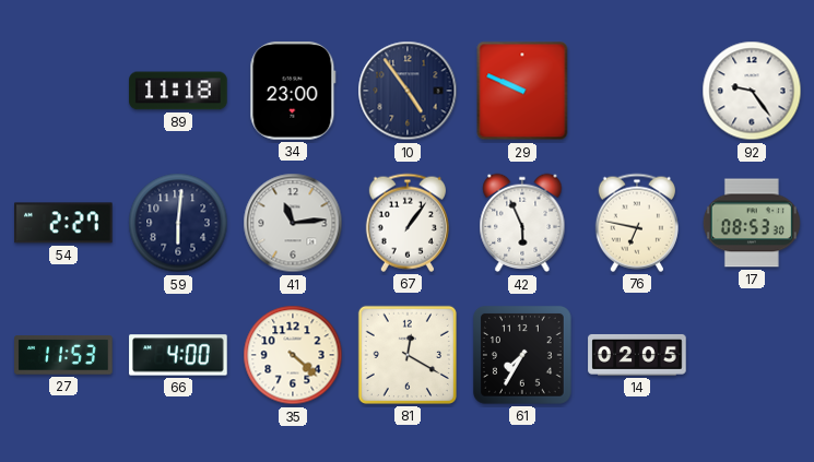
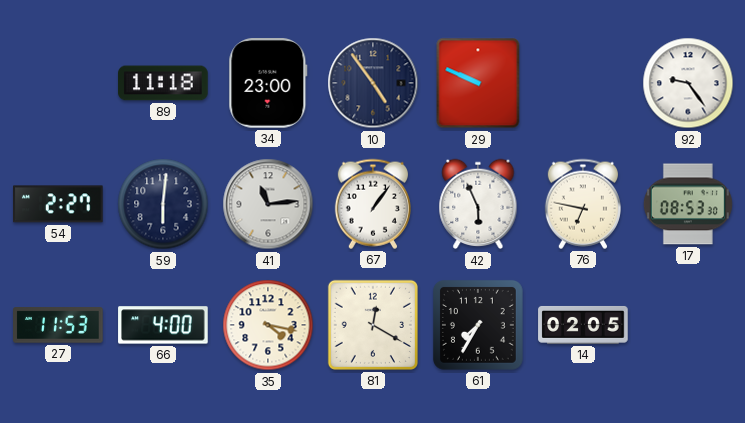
35: 4:22 -> 4:17 (268, 325)
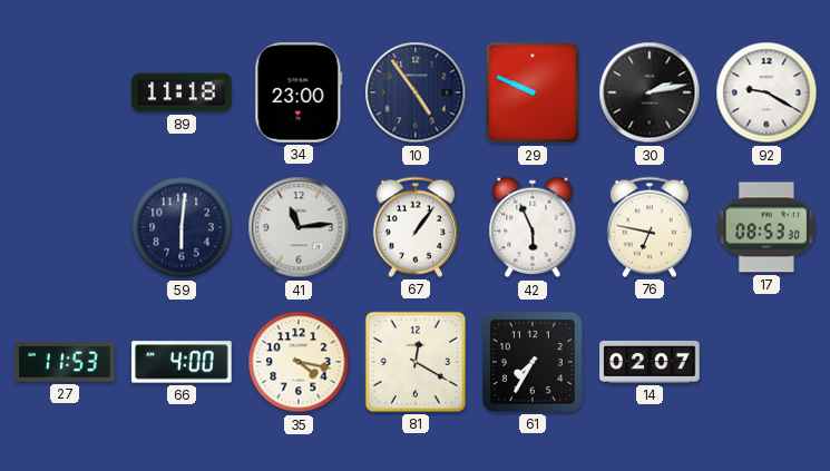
30: none -> 2:13 (650, 92)
92: 9:24 -> 9:20 (766, 92)
54: 2:27 -> none (59, 204)
14: 02:05 -> 02:07 (650, 362)
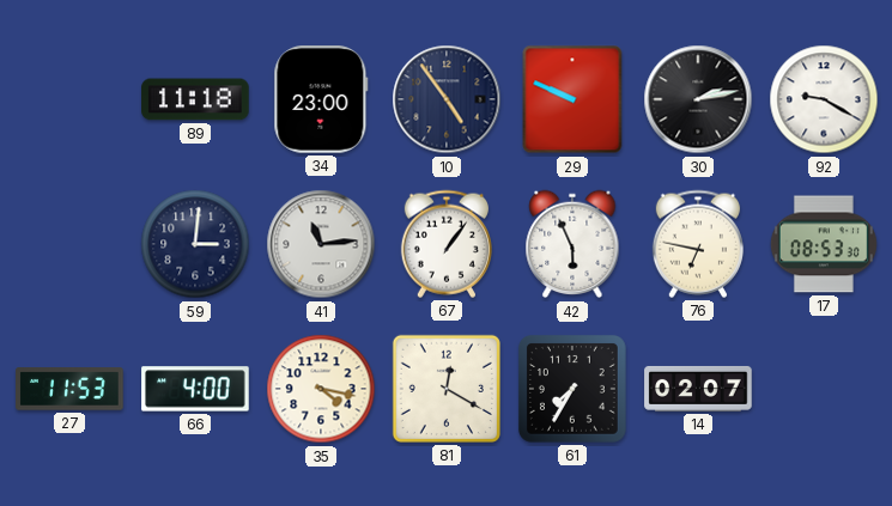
59: 6:01 -> 3:01 (195, 244)
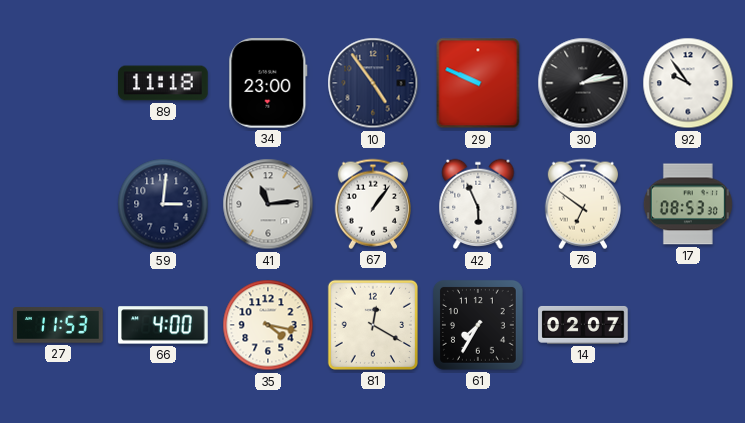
92: 9:20 -> 9:54 (688, 83)
76: 6:47 -> 6:51 (583, 204)
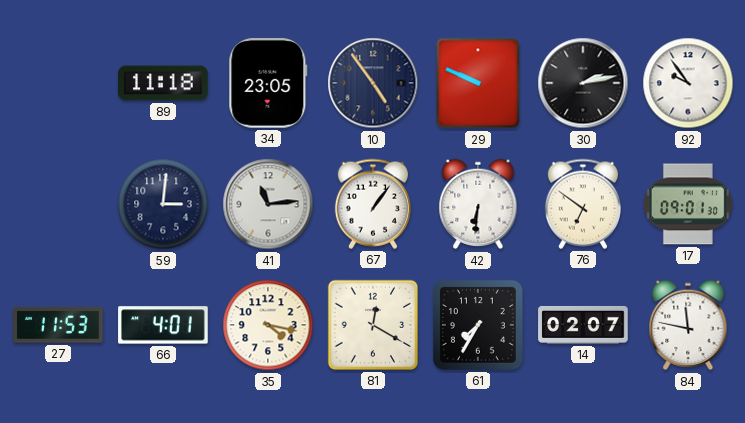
34: 23:00 -> 23:05 (268, 83)
42: 5:56 -> 6:31 (478, 204)
17: 08:53 -> 09:01 (688, 204)
66: 4:00 -> 4:01 (163, 325)
84: none -> 11:47 (688, 325)
